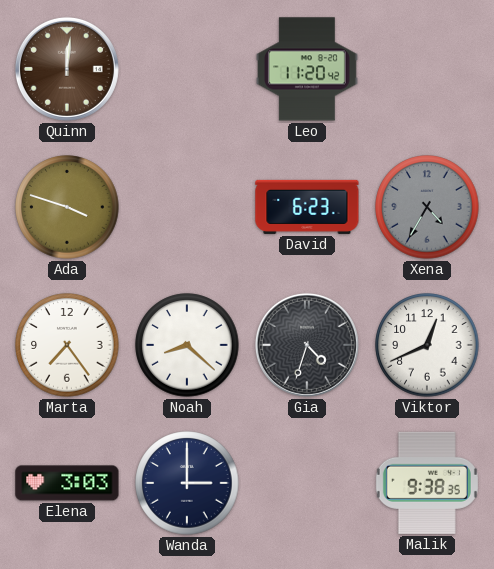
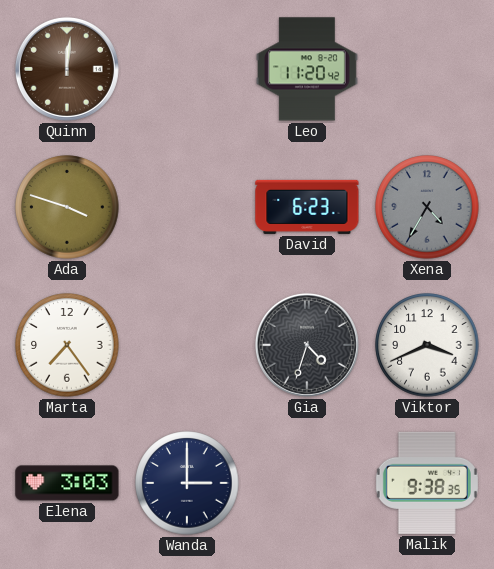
Noah: 8:22 -> none (187, 345)
Viktor: 12:41 -> 3:41 (427, 345)
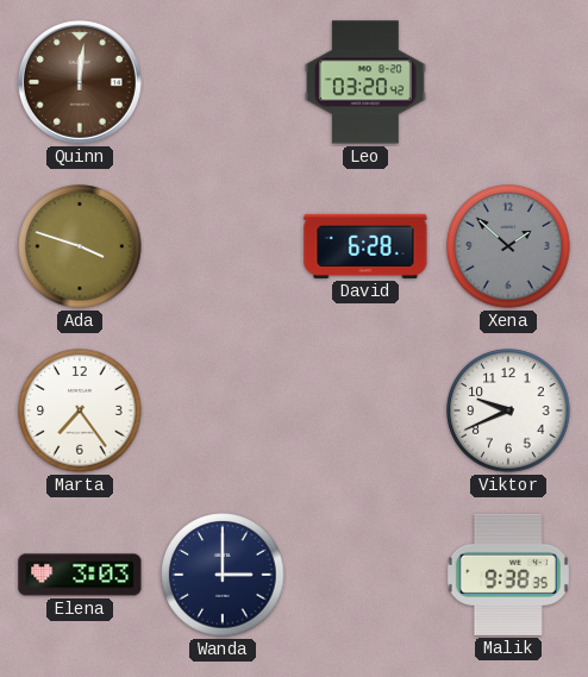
Leo: 11:20 -> 03:20 (365, 82)
David: 6:23 -> 6:28 (365, 246)
Xena: 4:35 -> 1:52 (508, 246)
Gia: 4:33 -> none (307, 345)
Viktor: 3:41 -> 9:41 (508, 410)
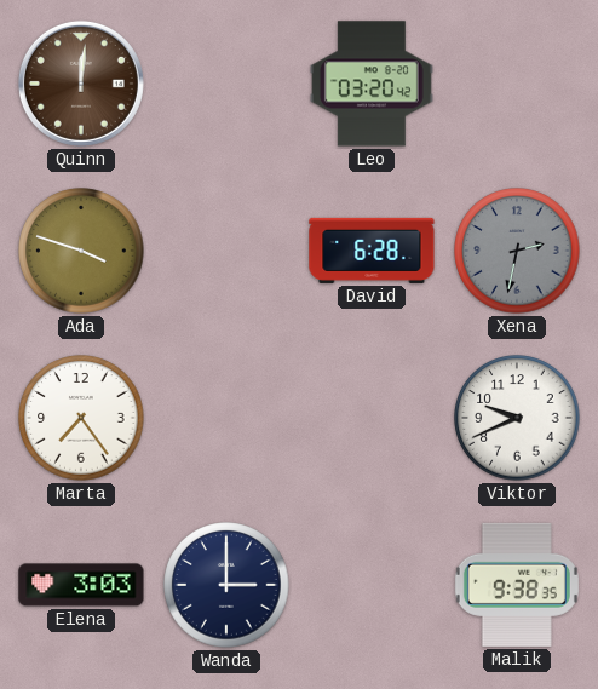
Xena: 1:52 -> 2:32 (517, 251)
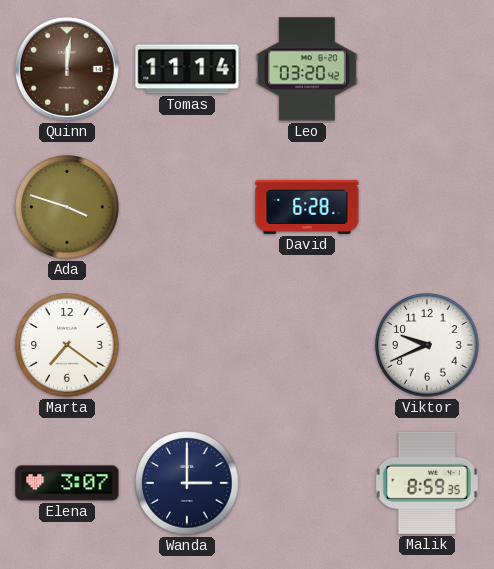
Tomas: none -> 11:14 (187, 69)
Xena: 2:32 -> none (517, 251)
Marta: 7:24 -> 7:21 (67, 345)
Elena: 3:03 -> 3:07 (67, 483)
Malik: 9:38 -> 8:59 (427, 483)
